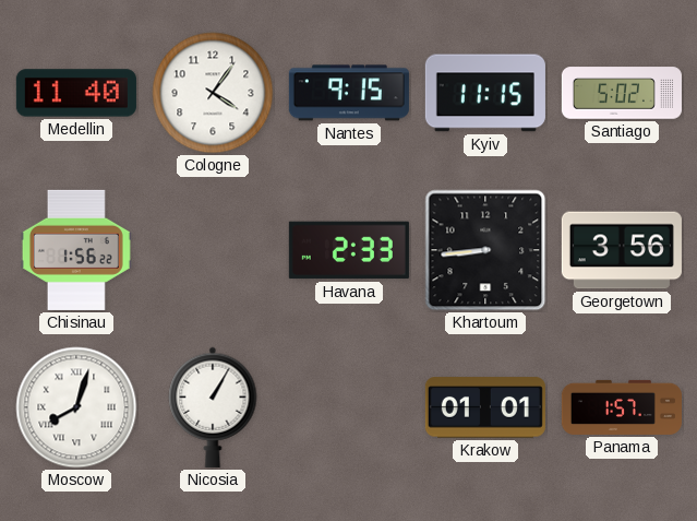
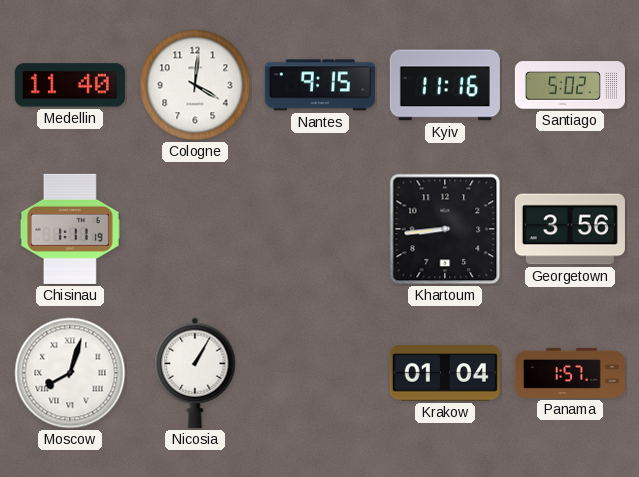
Cologne: 4:06 -> 4:01 (195, 85)
Kyiv: 11:15 -> 11:16 (445, 85)
Chisinau: 1:56 -> 1:11 (70, 229)
Havana: 2:33 -> none (349, 250)
Krakow: 01:01 -> 01:04 (445, 373)
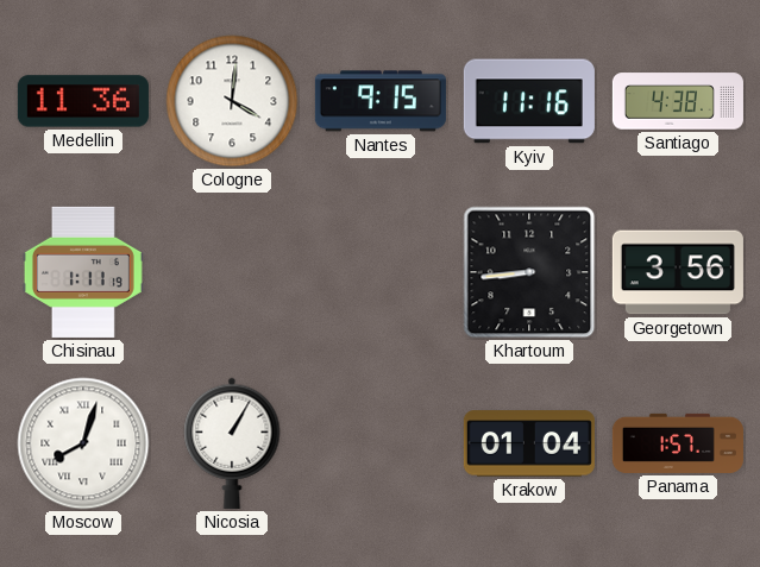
Medellin: 11:40 -> 11:36 (83, 101)
Santiago: 5:02 -> 4:38 (678, 101)
